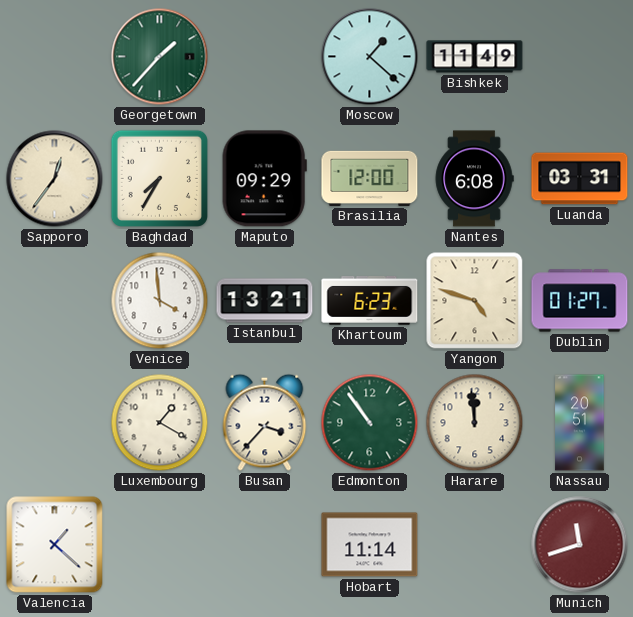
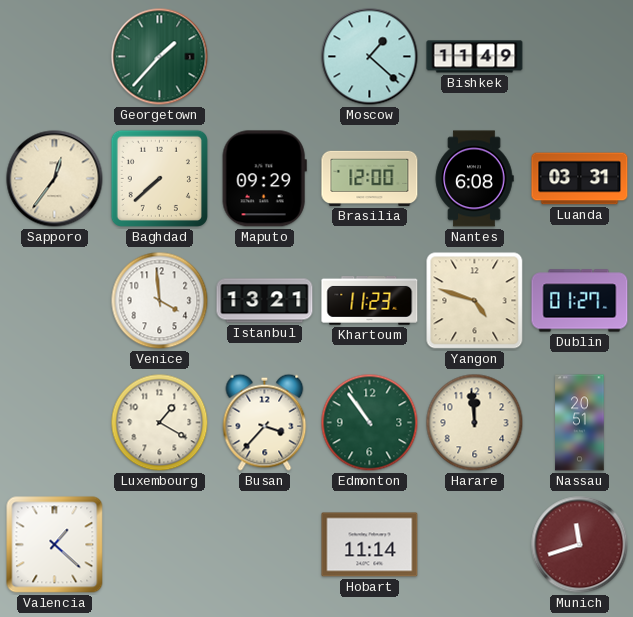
Baghdad: 7:35 -> 7:38 (159, 178)
Khartoum: 6:23 -> 11:23 (370, 300)
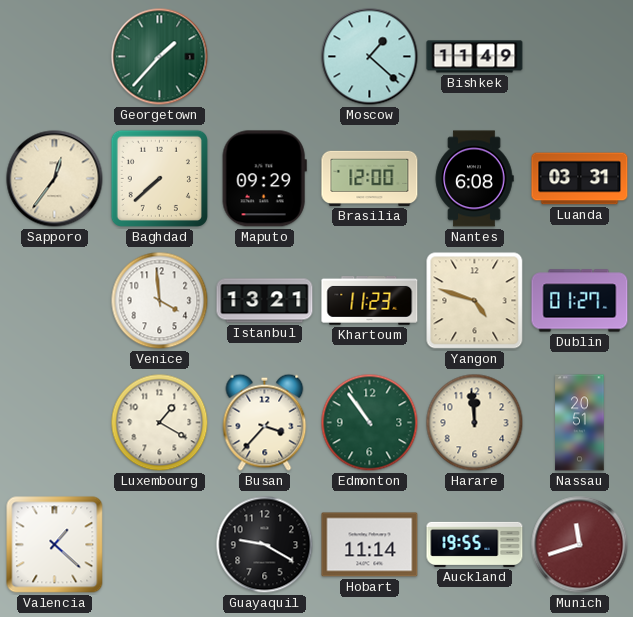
Guayaquil: none -> 9:20 (265, 545)
Auckland: none -> 19:55 (475, 544)
